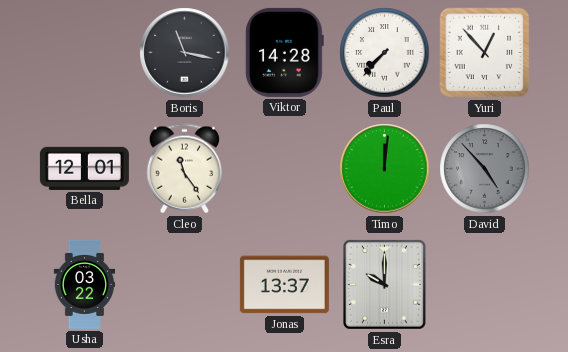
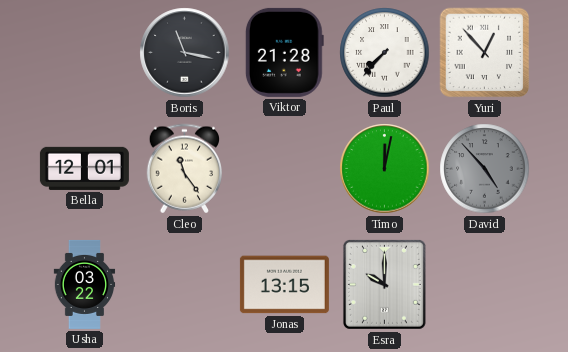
Viktor: 14:28 -> 21:28 (284, 52)
Timo: 12:01 -> 12:02 (385, 169)
Jonas: 13:37 -> 13:15 (284, 285)
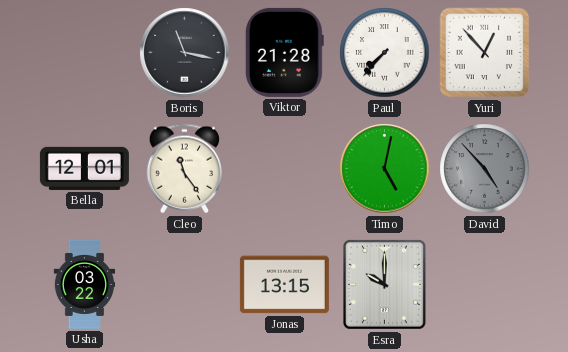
Timo: 12:02 -> 5:02 (385, 169)
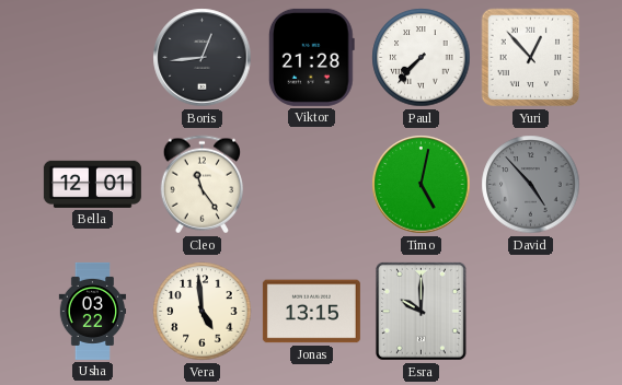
Boris: 11:17 -> 12:44 (203, 58)
Vera: none -> 4:59 (203, 312)
